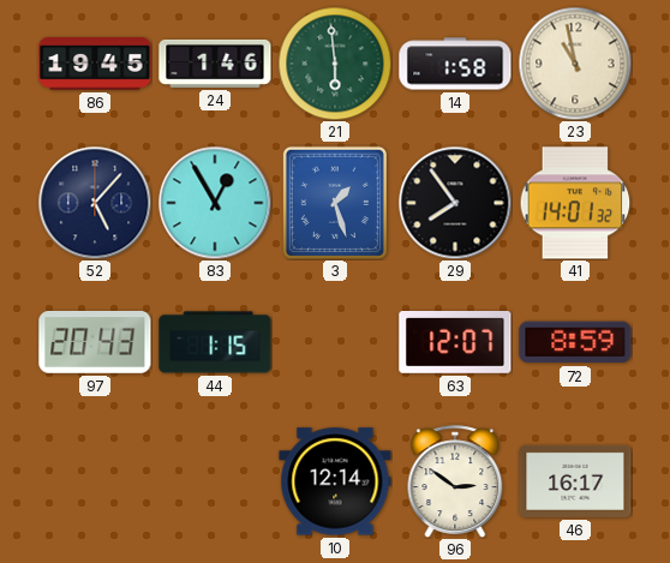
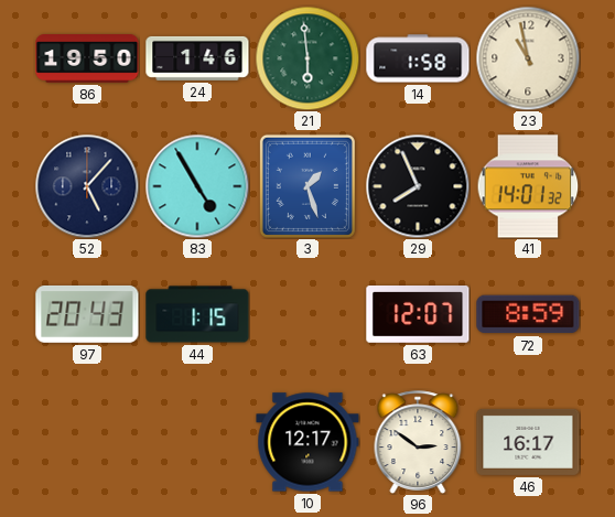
86: 19:45 -> 19:50 (87, 60)
83: 12:55 -> 4:55 (197, 186)
29: 7:54 -> 7:56 (418, 186)
10: 12:14 -> 12:17 (307, 442)
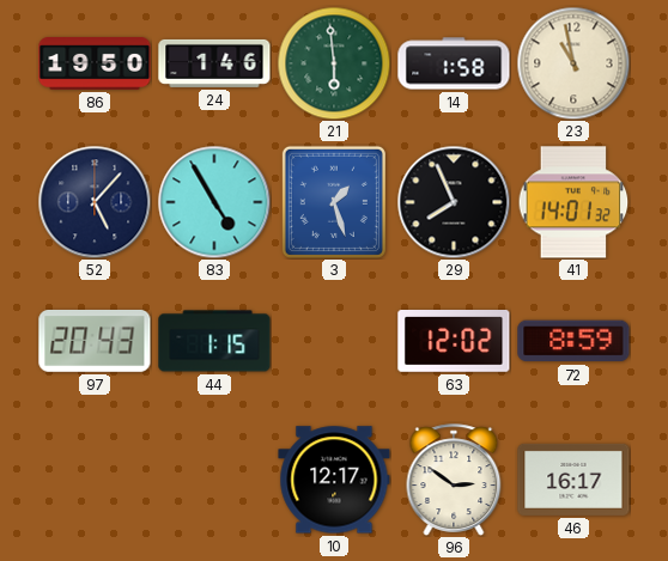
63: 12:07 -> 12:02 (454, 342)
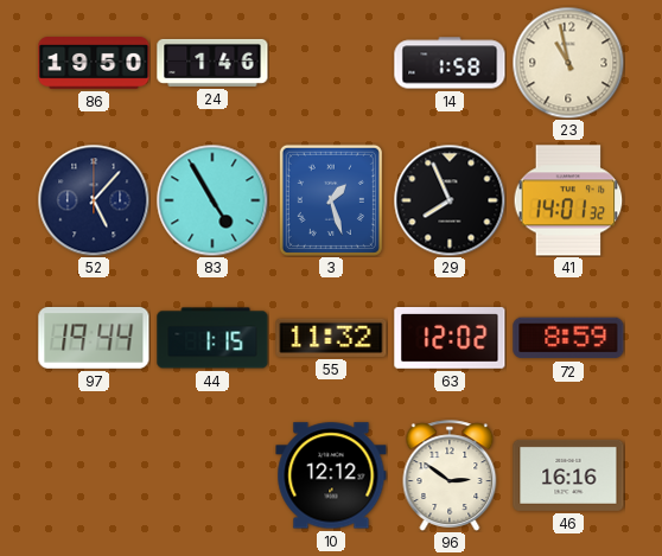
21: 5:59 -> none (334, 63)
97: 20:43 -> 19:44 (94, 338)
55: none -> 11:32 (331, 338)
10: 12:17 -> 12:12 (331, 475)
46: 16:17 -> 16:16 (568, 475)
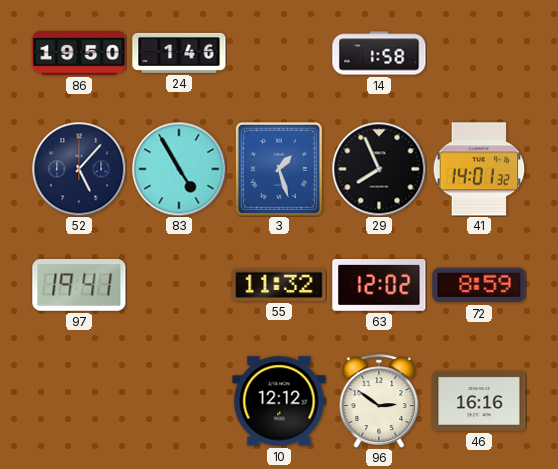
23: 10:58 -> none (568, 63)
97: 19:44 -> 19:41 (79, 285)
44: 1:15 -> none (212, 338)
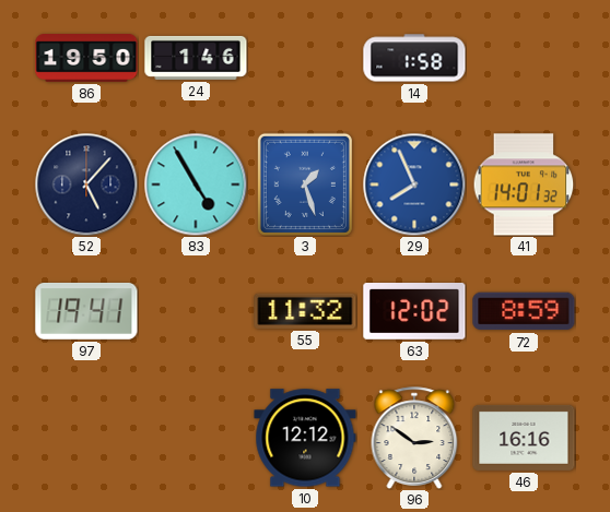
29 dial: black -> blue (414, 184)
